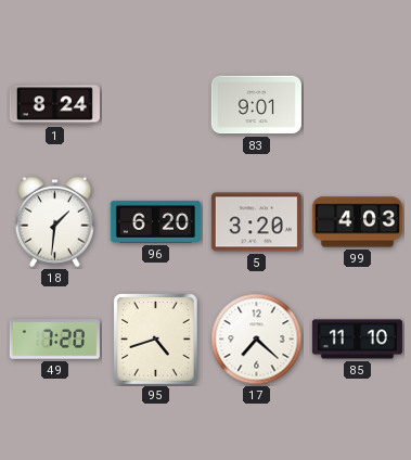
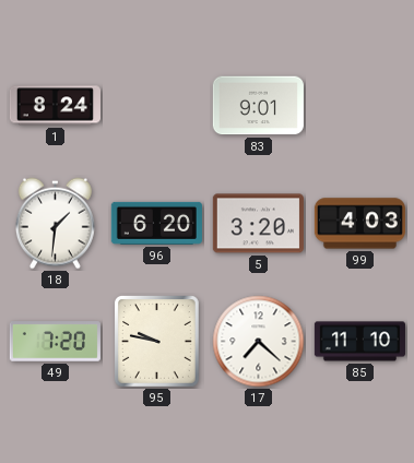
95: 4:42 -> 9:47 (157, 342)
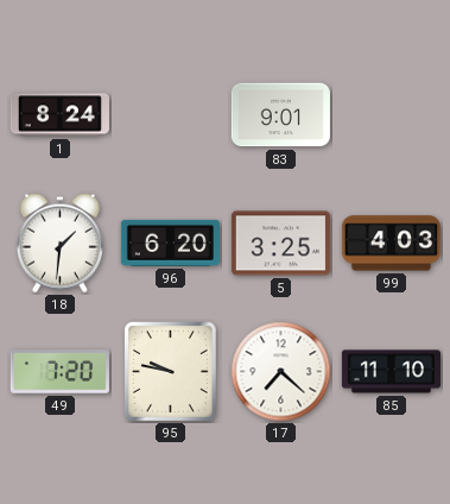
5: 3:20 -> 3:25 (280, 244)
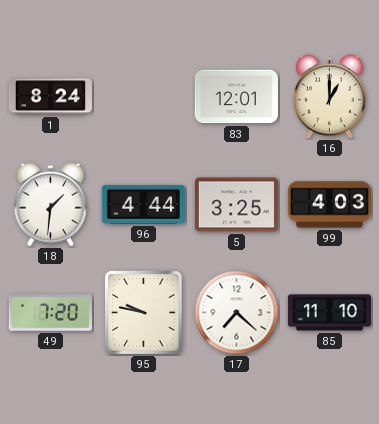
83: 9:01 -> 12:01 (236, 97)
16: none -> 1:00 (329, 97)
96: 6:20 -> 4:44 (143, 204)
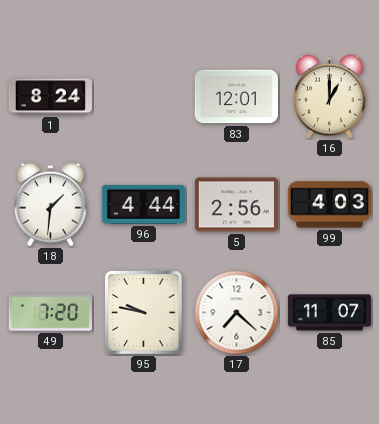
5: 3:25 -> 2:56 (236, 205)
85: 11:10 -> 11:07 (329, 313)
